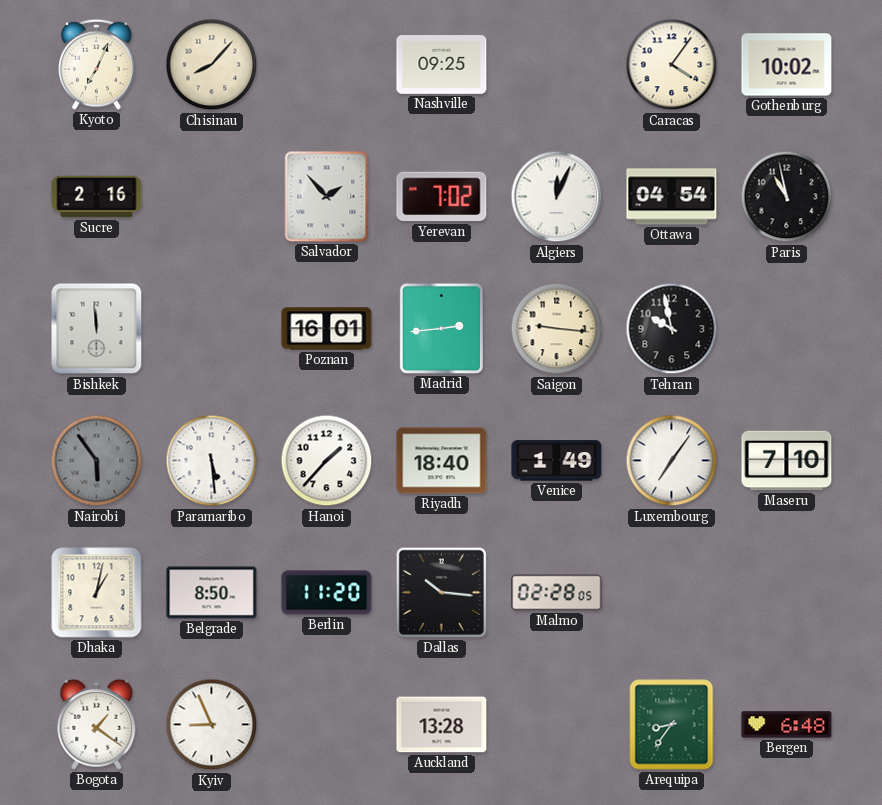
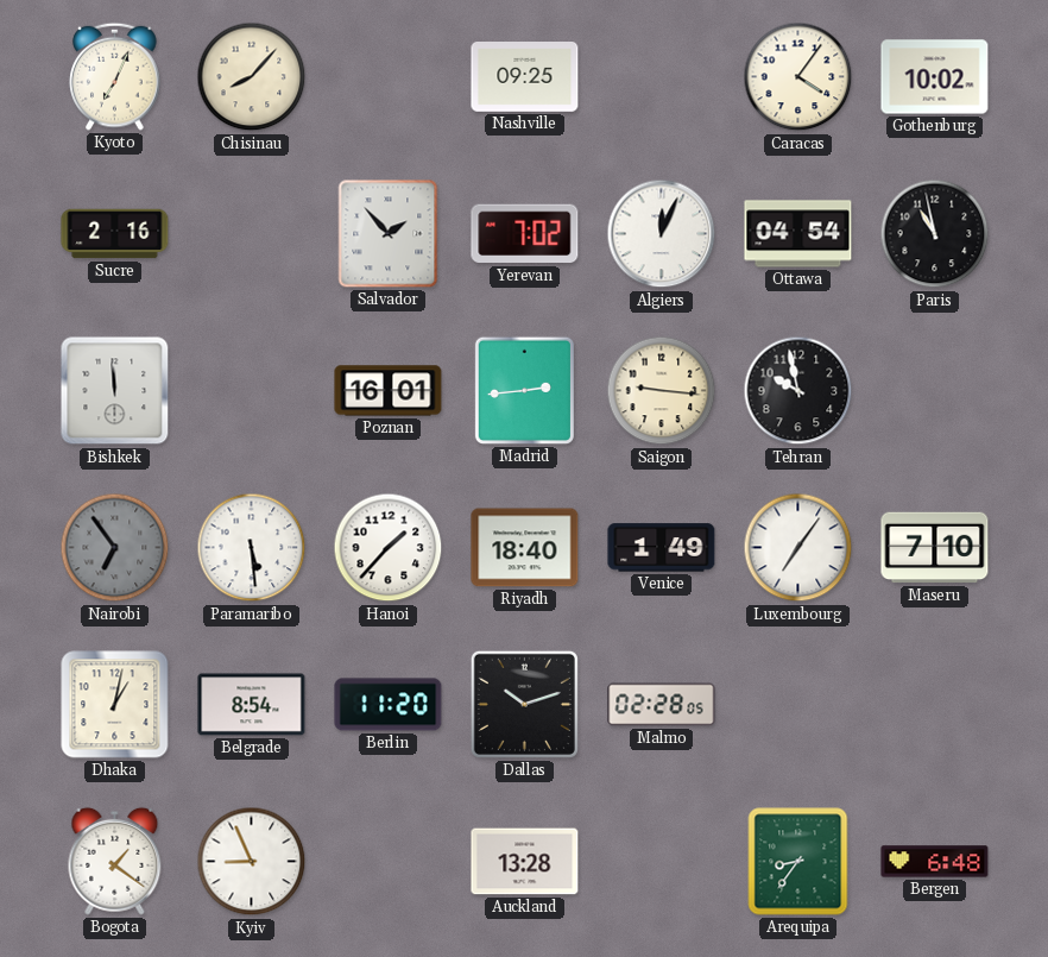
Nairobi: 5:54 -> 6:54 (115, 548)
Belgrade: 8:50 -> 8:54 (252, 705)
Dallas: 10:16 -> 10:12 (524, 704)
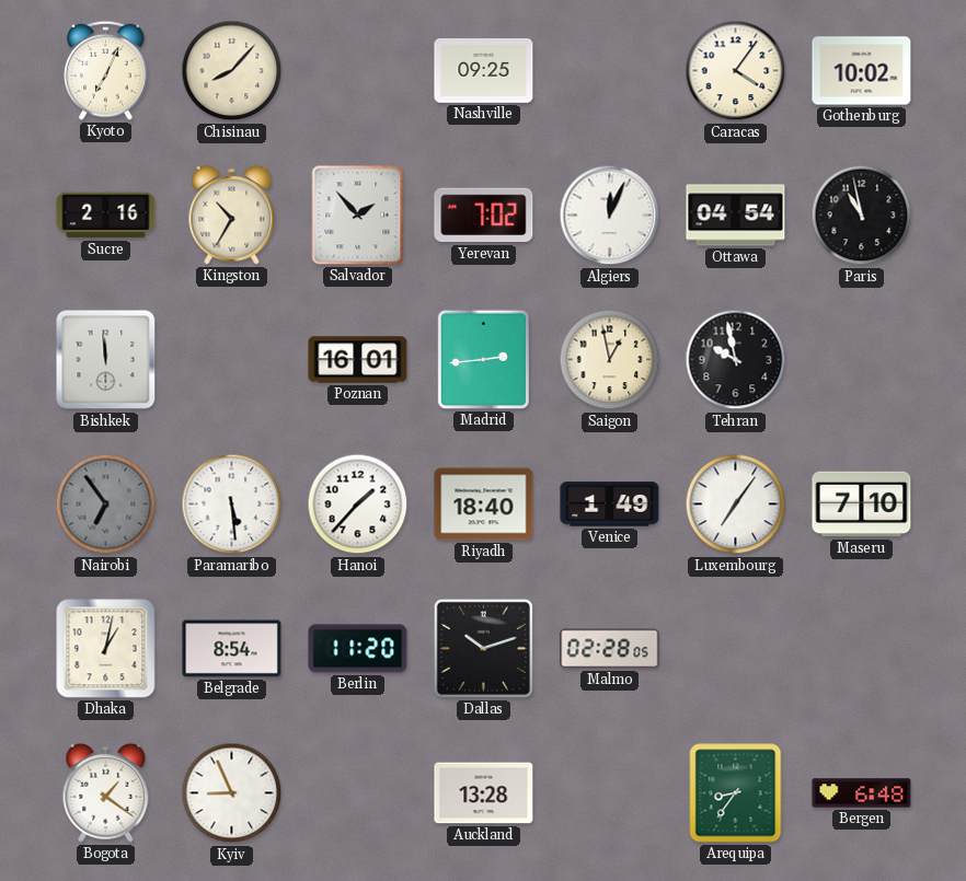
Kingston: none -> 10:35 (232, 215)
Saigon: 9:16 -> 12:58 (610, 360)
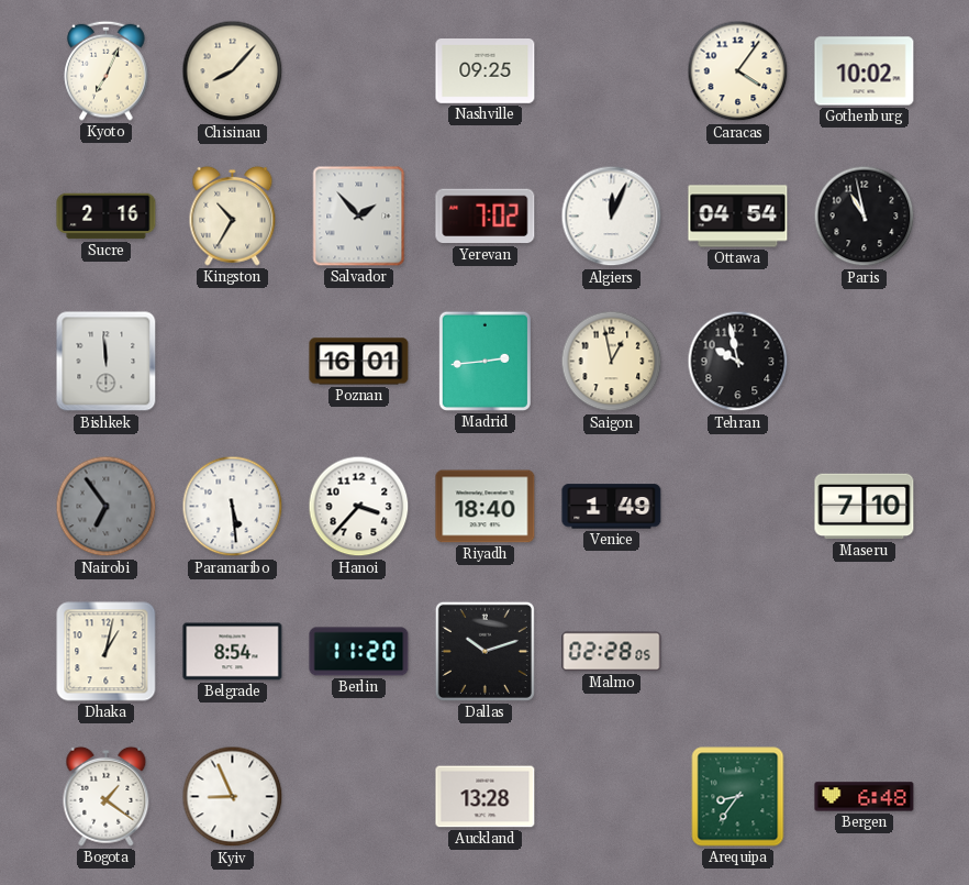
Hanoi: 1:37 -> 3:37 (359, 507)
Luxembourg: 7:06 -> none (736, 505)
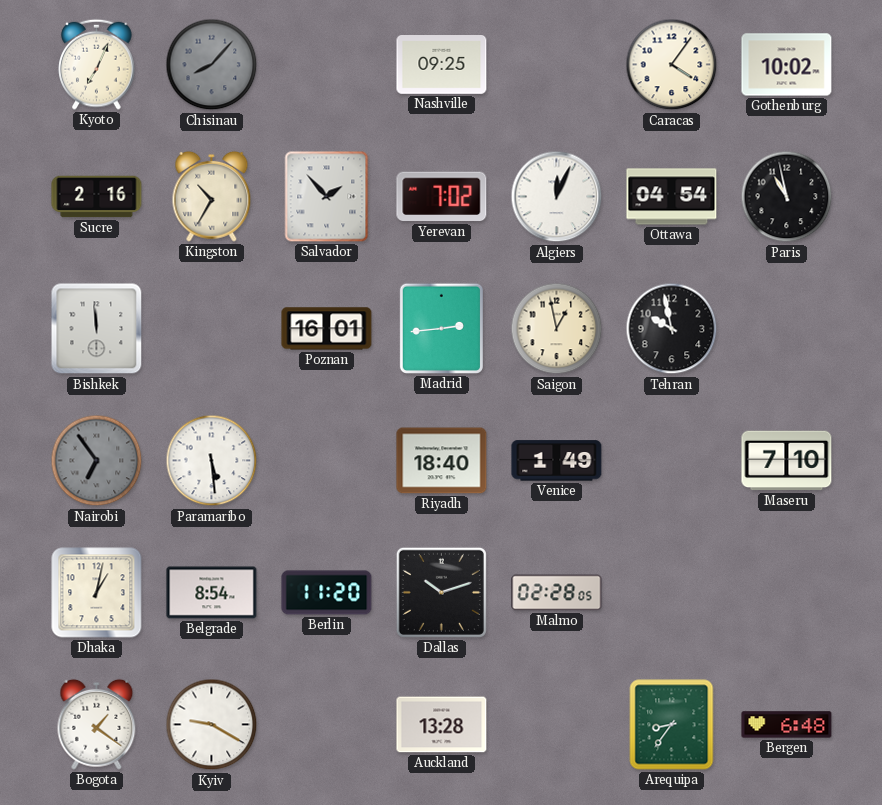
Chisinau dial: cream -> grey (212, 65)
Hanoi: 3:37 -> none (359, 507)
Kyiv: 8:56 -> 9:20 (212, 725)
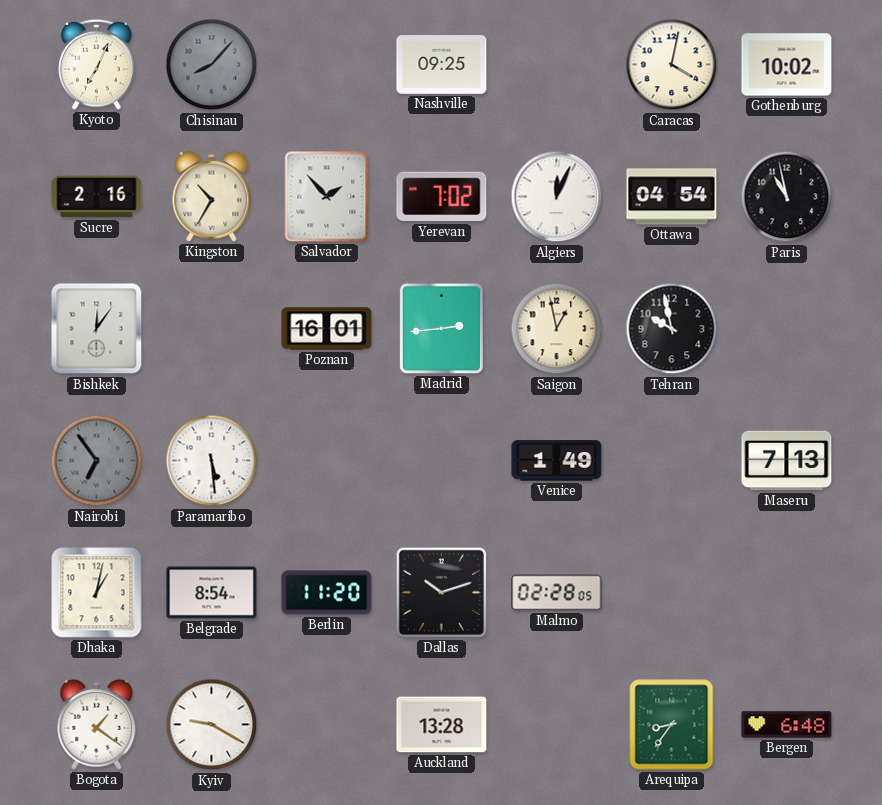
Caracas: 4:06 -> 4:02 (672, 65)
Bishkek: 11:59 -> 12:06 (97, 329)
Riyadh: 18:40 -> none (442, 461)
Maseru: 7:10 -> 7:13 (787, 461)
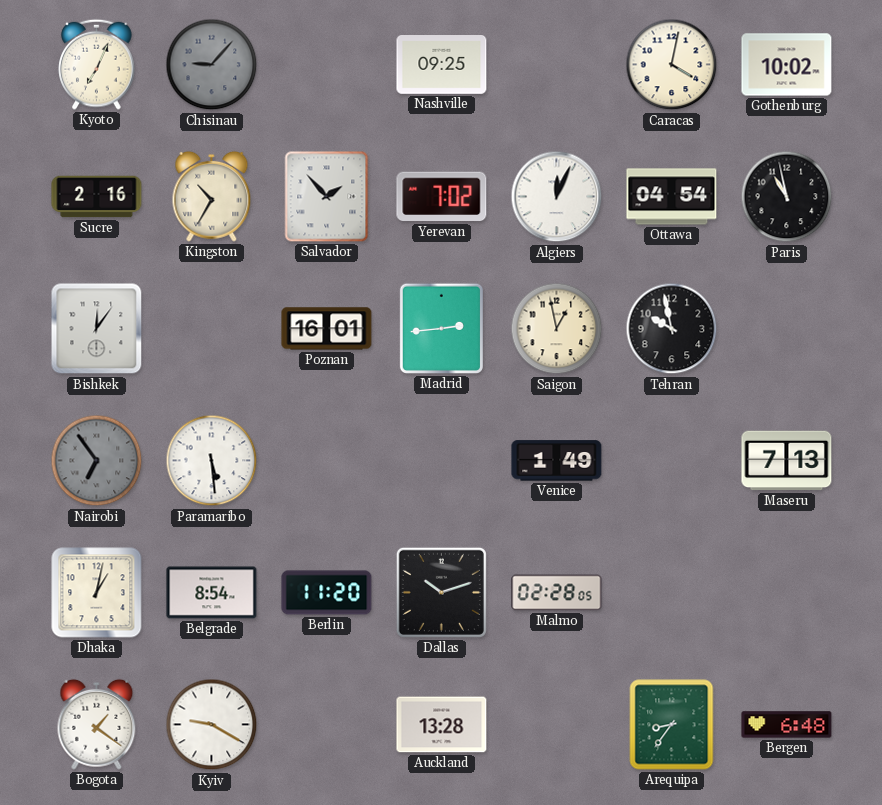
Chisinau: 8:07 -> 9:07 (212, 65)
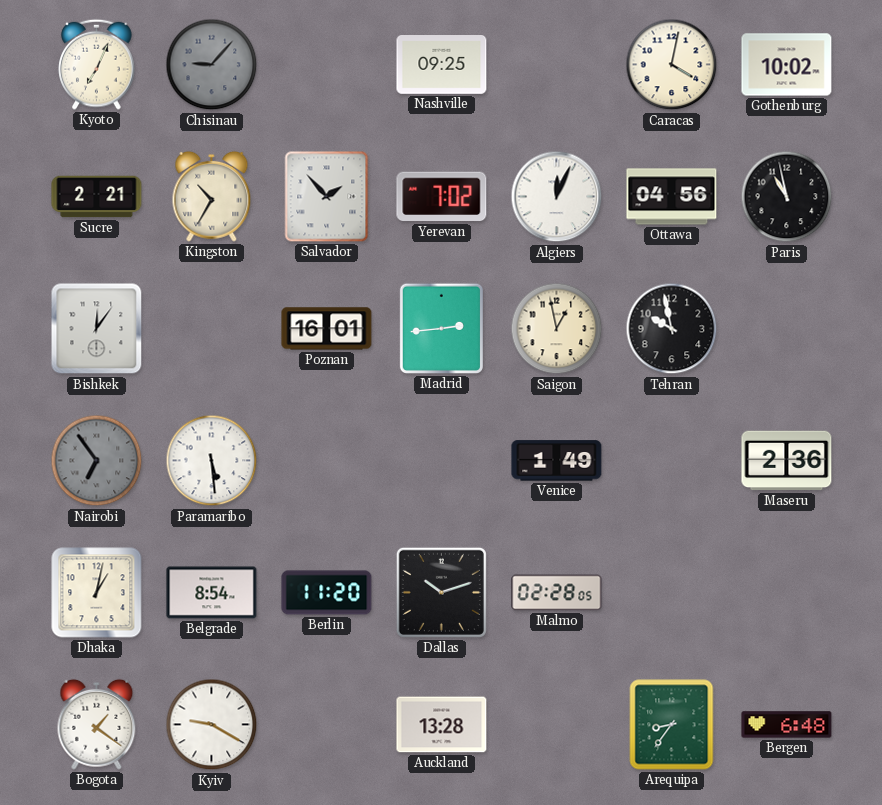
Sucre: 2:16 -> 2:21 (97, 197)
Ottawa: 04:54 -> 04:56 (672, 197)
Maseru: 7:13 -> 2:36 (787, 461)
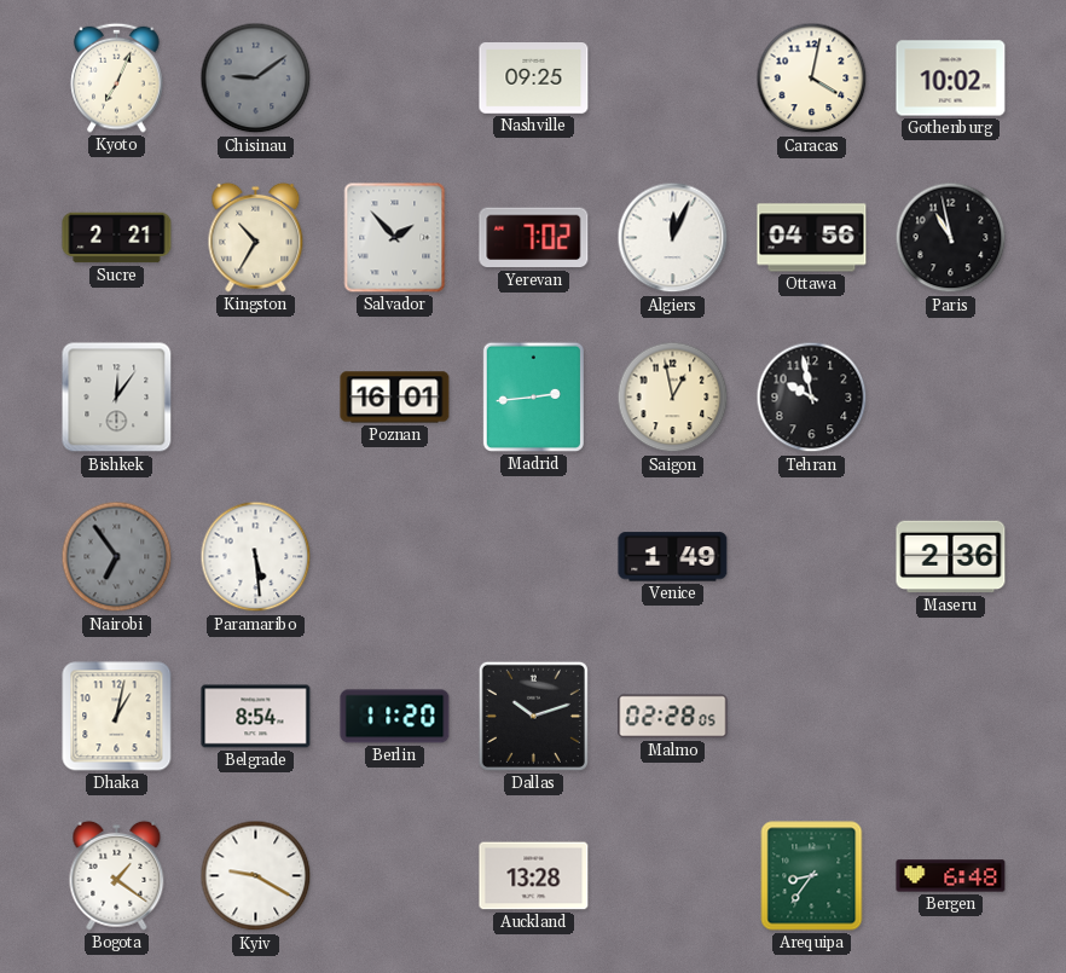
Chisinau: 9:07 -> 9:09 (256, 79)
